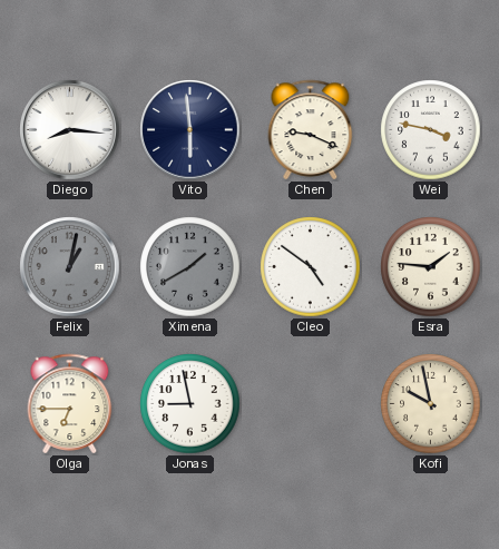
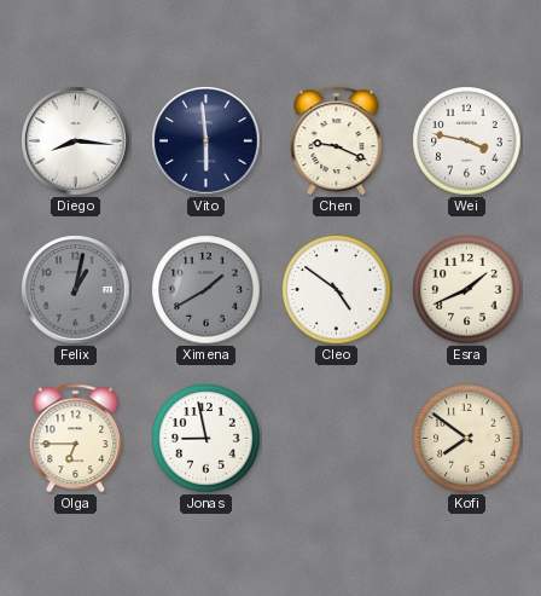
Esra: 1:46 -> 1:41 (467, 290)
Kofi: 9:58 -> 7:51 (467, 439)
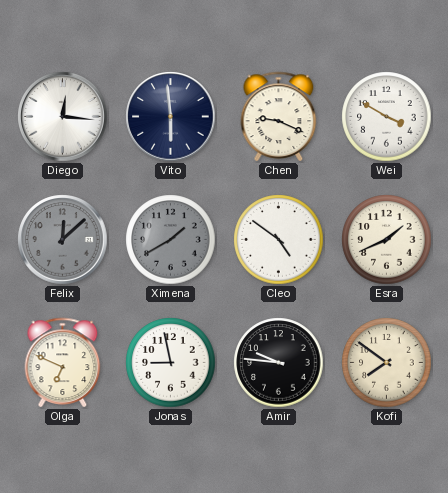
Diego: 8:16 -> 12:16 (63, 117)
Wei: 3:47 -> 3:50 (387, 117)
Felix: 1:02 -> 12:08 (63, 240)
Olga: 6:45 -> 6:49 (63, 362)
Amir: none -> 9:46 (279, 363)
